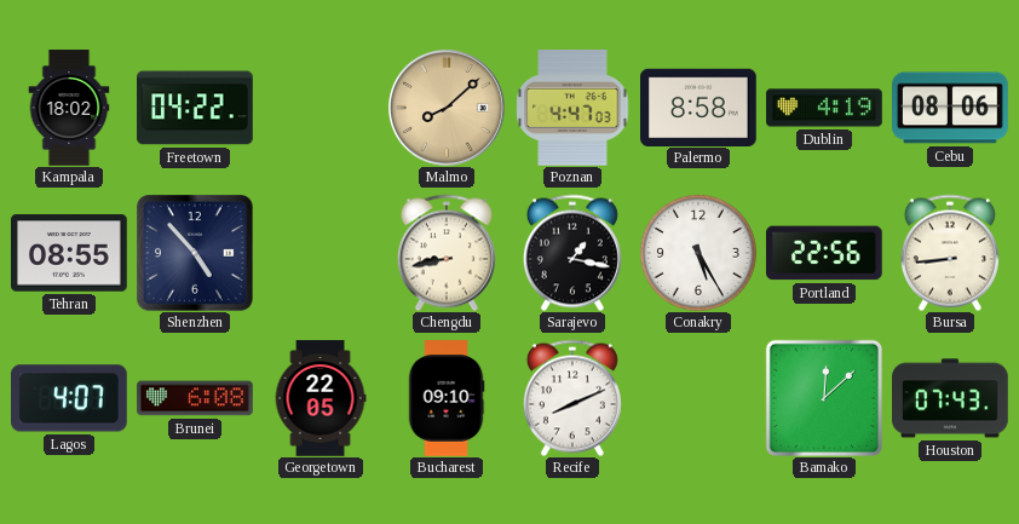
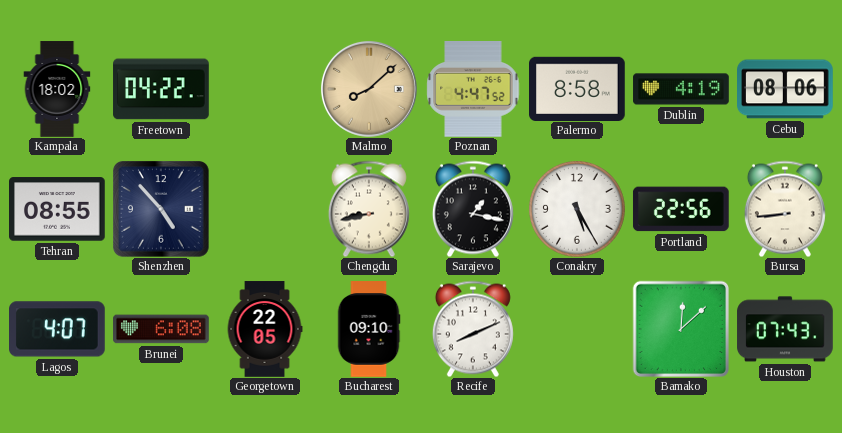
Poznan: 4:47:03 -> 4:47:52 (473, 90)
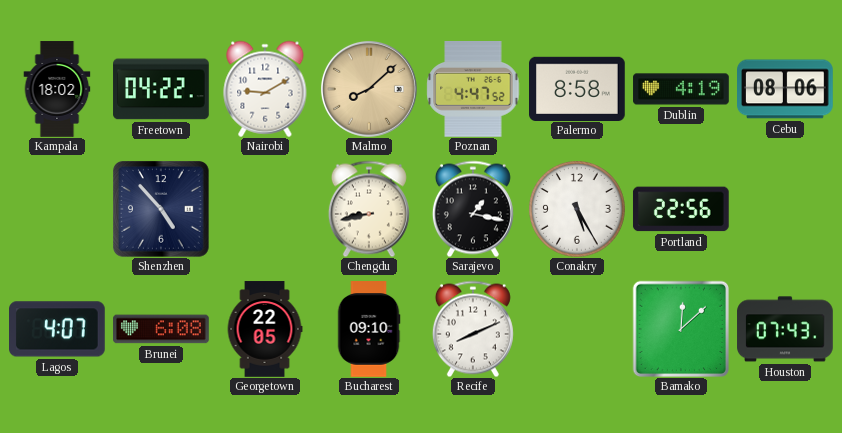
Nairobi: none -> 9:10 (265, 89)
Tehran: 08:55 -> none (58, 209)
Bursa: 8:44 -> none (785, 209)
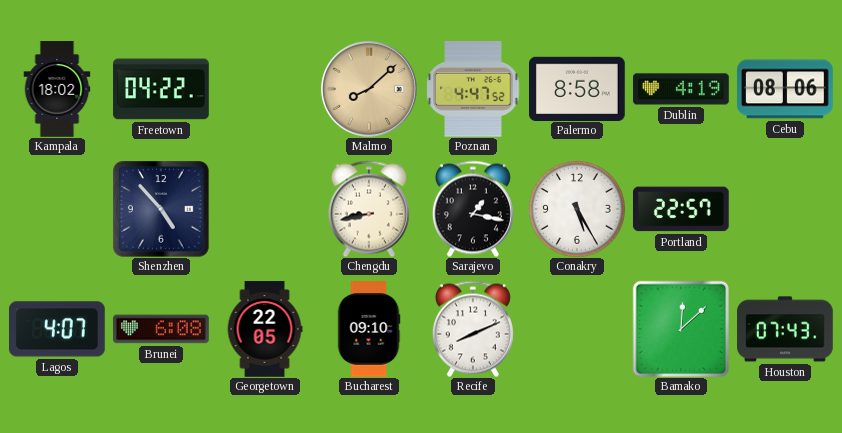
Nairobi: 9:10 -> none (265, 89)
Portland: 22:56 -> 22:57 (681, 209)
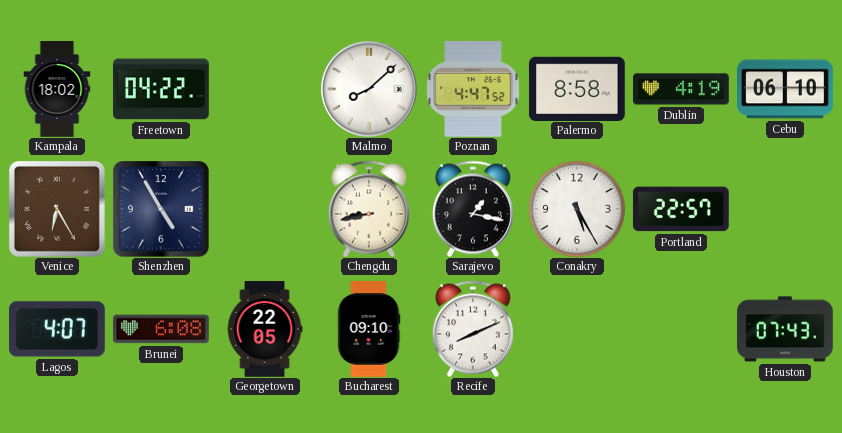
Malmo dial: champagne -> white (369, 89)
Cebu: 08:06 -> 06:10 (785, 89)
Venice: none -> 6:25 (58, 210)
Shenzhen: 4:53 -> 4:55 (162, 210)
Bamako: 12:08 -> none (680, 328)
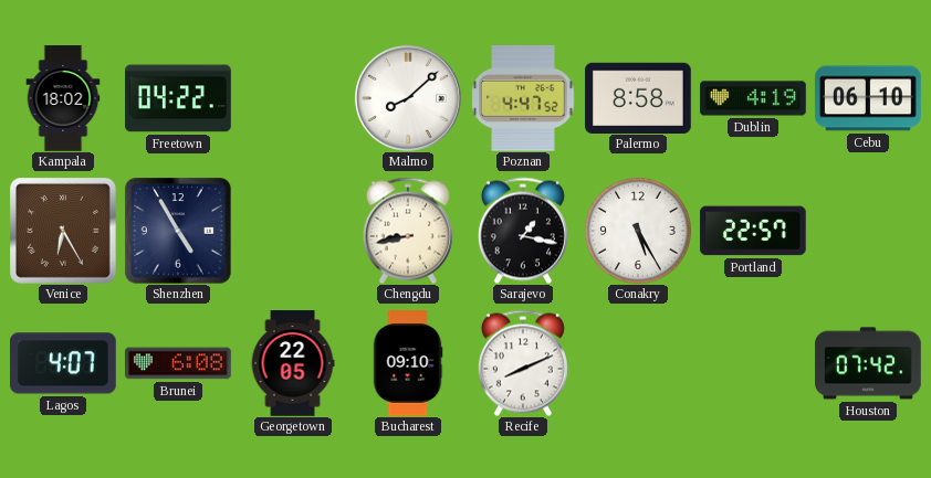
Houston: 07:43 -> 07:42 (868, 363)
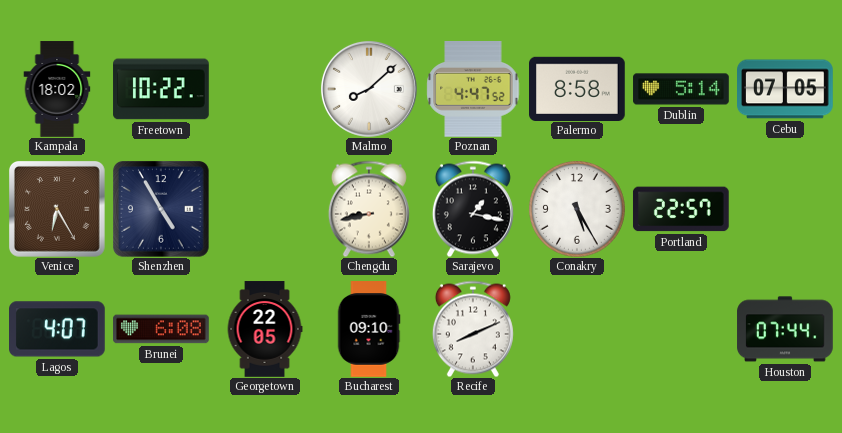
Freetown: 04:22 -> 10:22 (161, 89)
Dublin: 4:19 -> 5:14 (681, 89)
Cebu: 06:10 -> 07:05 (785, 89)
Houston: 07:42 -> 07:44 (785, 329)
